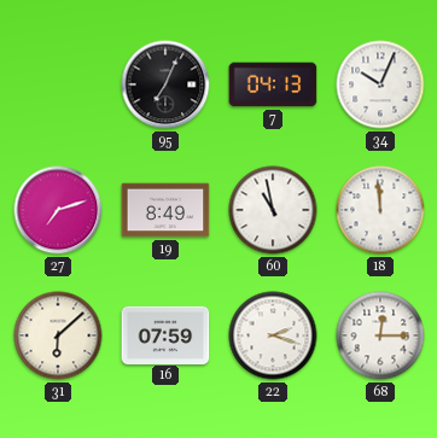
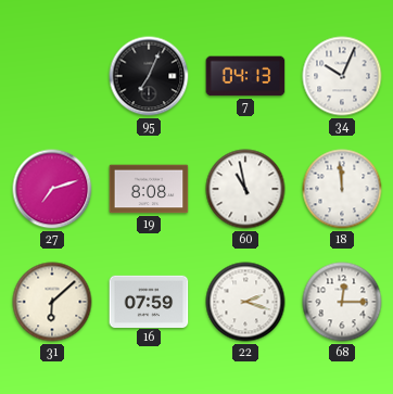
19: 8:49 -> 8:08 (149, 189)
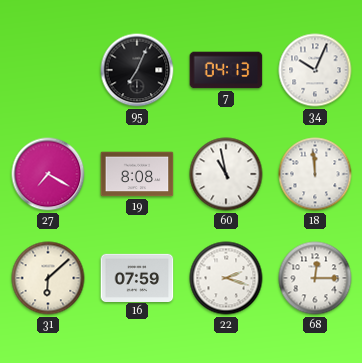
27: 7:12 -> 7:20 (48, 174)
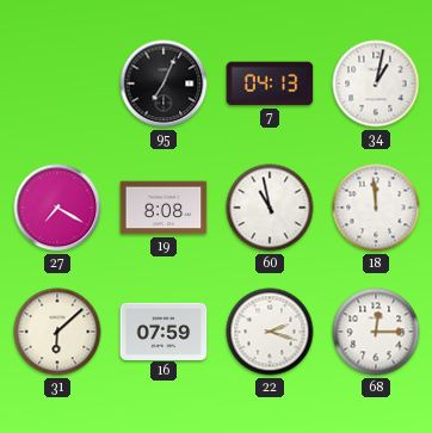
34: 10:04 -> 1:02 (376, 83)
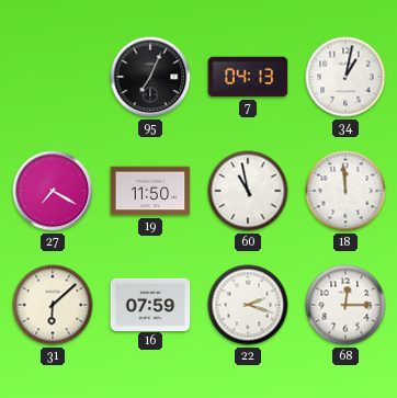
19: 8:08 -> 11:50 (150, 191)
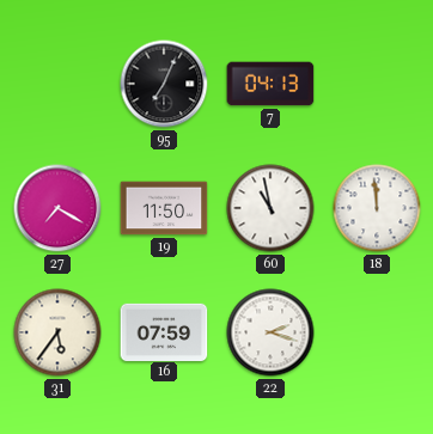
34: 1:02 -> none (345, 77)
31: 6:08 -> 5:36 (57, 332)
68: 12:15 -> none (345, 305)
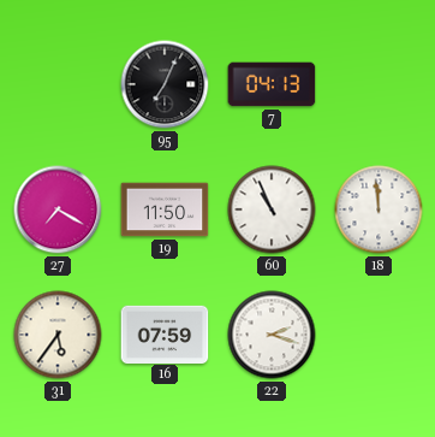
60: 10:58 -> 10:56 (272, 209)
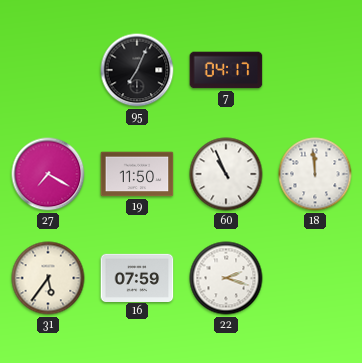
7: 04:13 -> 04:17 (226, 70)
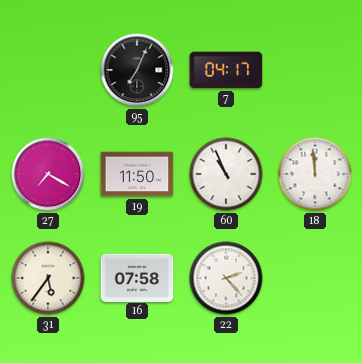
16: 07:59 -> 07:58 (137, 277)
22: 2:18 -> 2:23 (226, 278)
